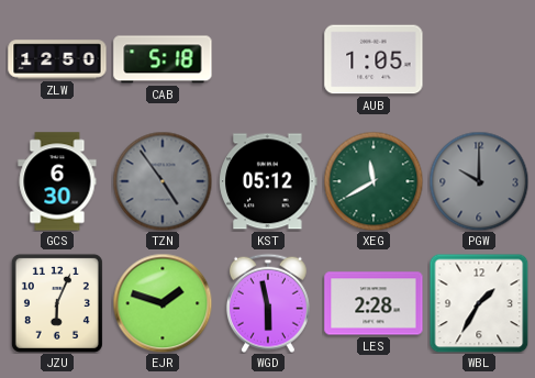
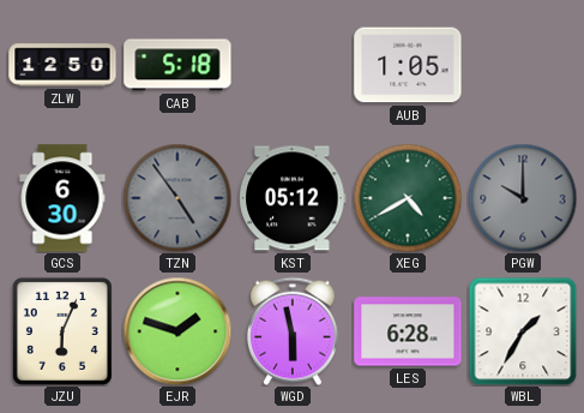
XEG: 11:40 -> 4:40 (408, 198)
LES: 2:28 -> 6:28 (408, 331)
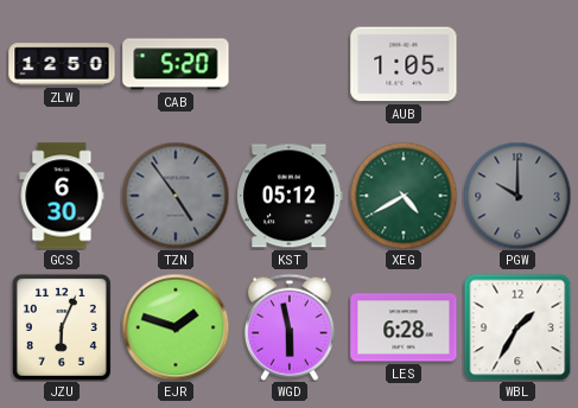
CAB: 5:18 -> 5:20 (176, 64)
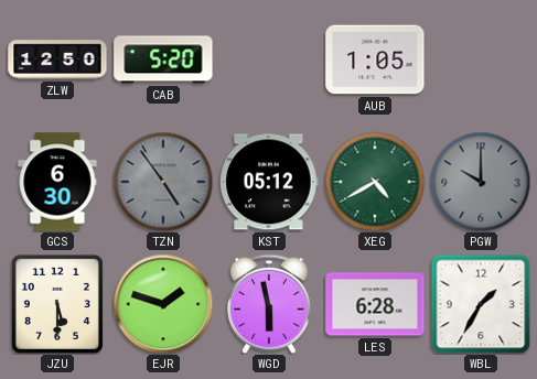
JZU: 6:04 -> 5:30 (57, 304)
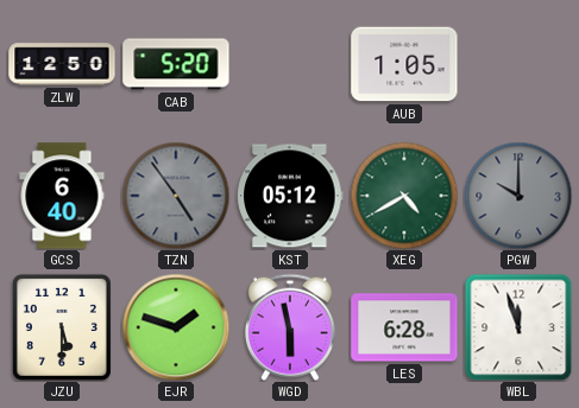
GCS: 6:30 -> 6:40 (62, 196)
WBL: 1:35 -> 11:57 (518, 327)
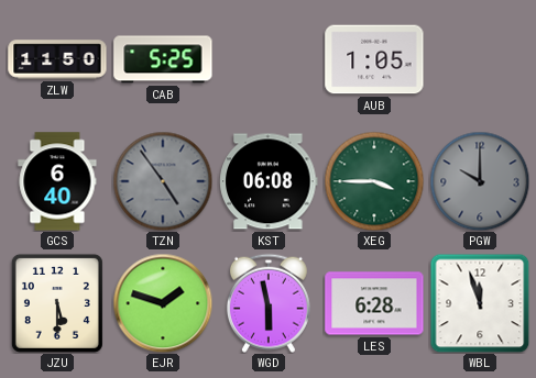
ZLW: 12:50 -> 11:50 (57, 59)
CAB: 5:20 -> 5:25 (163, 59)
KST: 05:12 -> 06:08 (269, 181)
XEG: 4:40 -> 3:45 (374, 181)
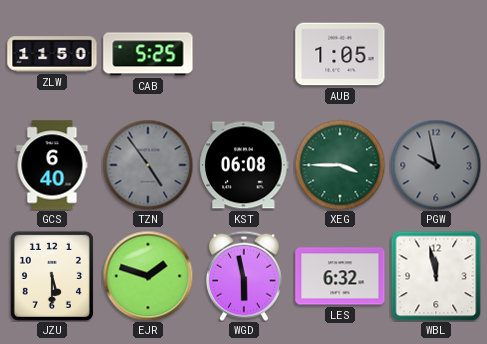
PGW: 10:00 -> 9:58 (436, 165)
LES: 6:28 -> 6:32 (340, 276)
WBL: 11:57 -> 11:58 (436, 276)
